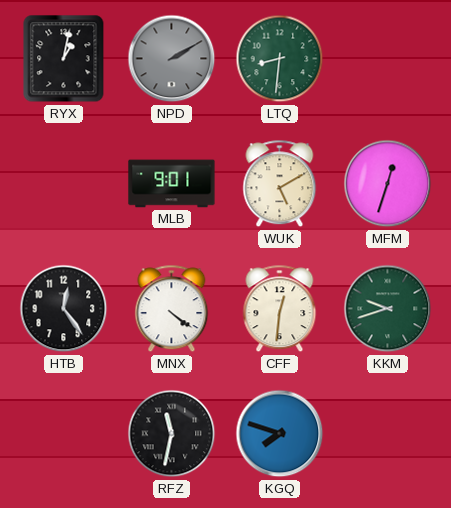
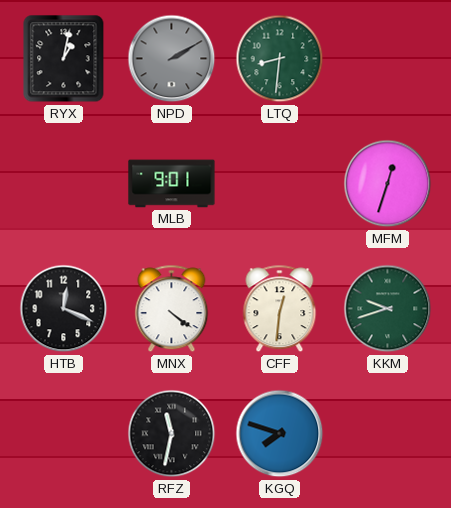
WUK: 5:10 -> none (280, 184)
HTB: 12:24 -> 12:19 (64, 309)
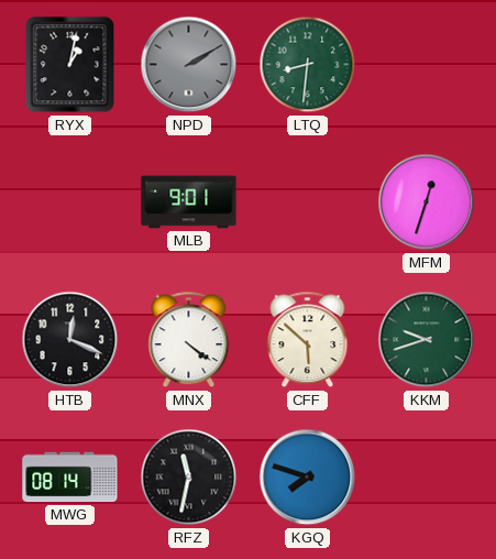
CFF: 12:31 -> 5:52 (308, 340)
MWG: none -> 08:14 (70, 478)
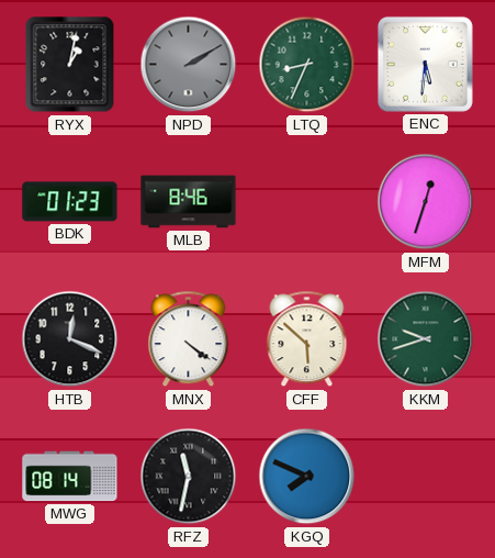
LTQ: 8:31 -> 8:34 (307, 65)
ENC: none -> 5:31 (425, 64)
BDK: none -> 01:23 (70, 202)
MLB: 9:01 -> 8:46 (189, 202)
KGQ: 7:48 -> 7:49 (307, 477)
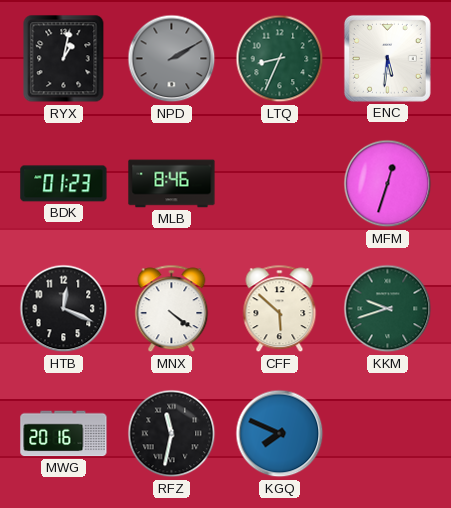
MWG: 08:14 -> 20:16 (64, 434)
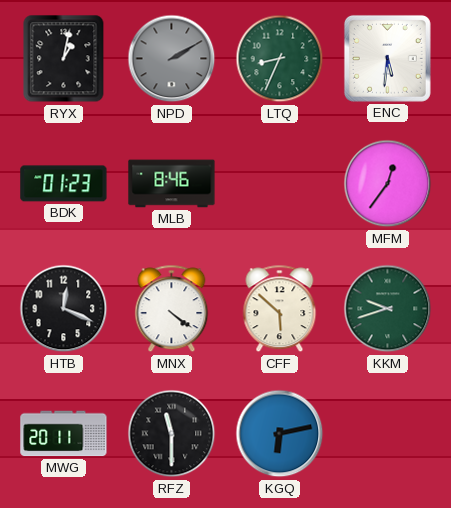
MFM: 12:33 -> 12:36 (388, 184)
MWG: 20:16 -> 20:11 (64, 434)
RFZ: 11:32 -> 11:30 (172, 434)
KGQ: 7:49 -> 6:13 (280, 434)
